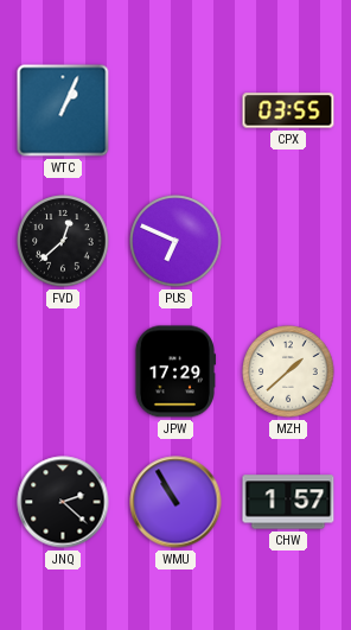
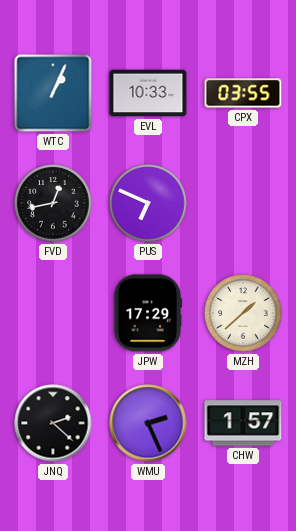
EVL: none -> 10:33 (148, 93)
FVD: 12:38 -> 12:43 (53, 203)
WMU: 10:55 -> 2:26 (148, 423)
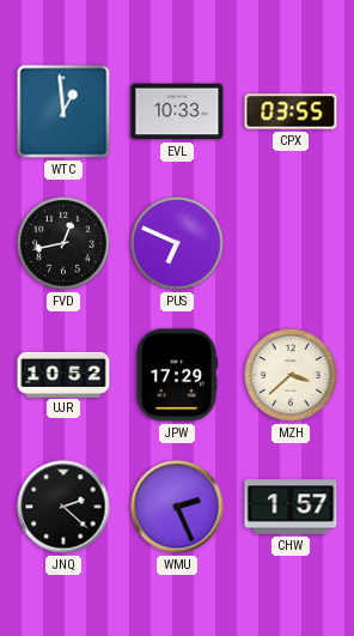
WTC: 1:04 -> 12:59 (63, 111)
UJR: none -> 10:52 (63, 374)
MZH: 1:38 -> 3:38 (291, 375)
